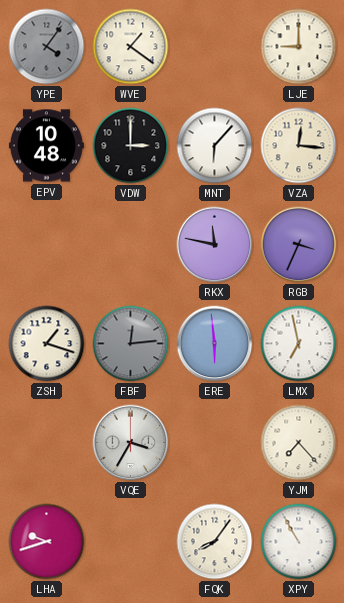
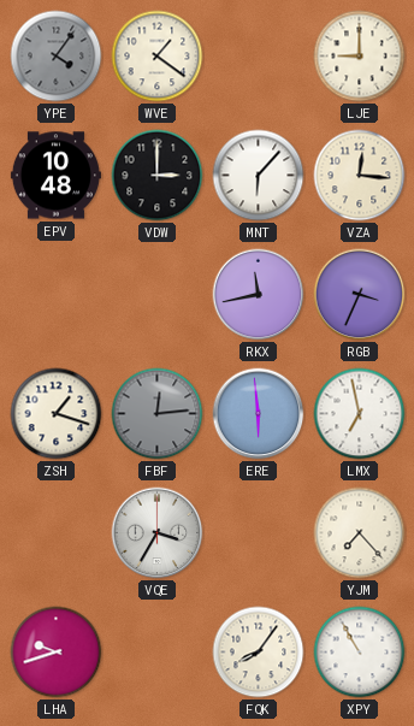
RKX: 11:47 -> 11:43 (259, 295)
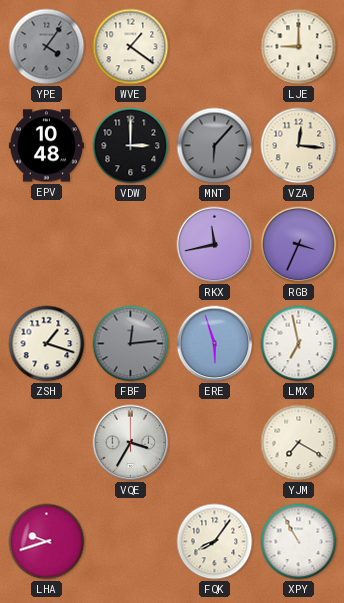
MNT dial: white -> grey (215, 146)
ERE: 5:59 -> 5:57 (215, 344)
YJM: 7:23 -> 7:20 (299, 443)
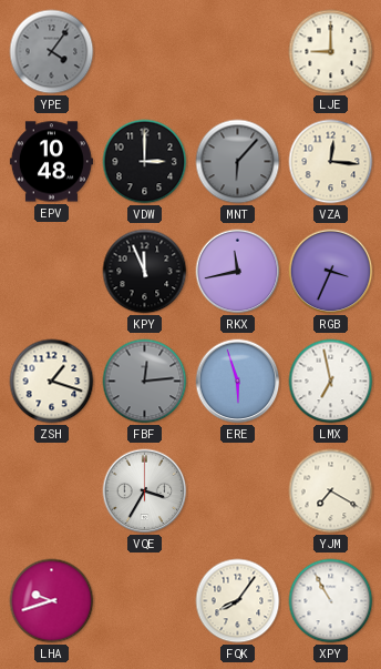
WVE: 1:21 -> none (131, 47)
KPY: none -> 11:56 (145, 272)
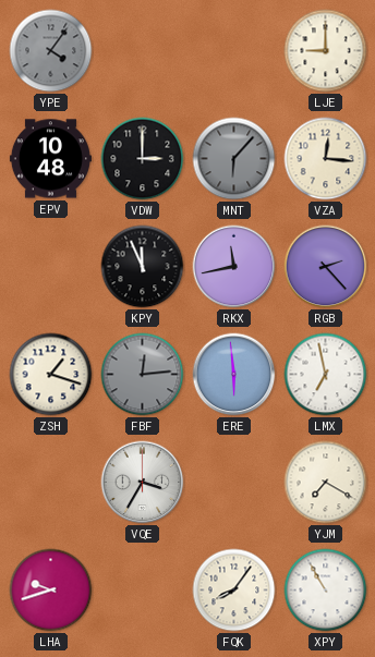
RGB: 3:34 -> 2:23 (326, 267)
ERE: 5:57 -> 5:59 (234, 375)
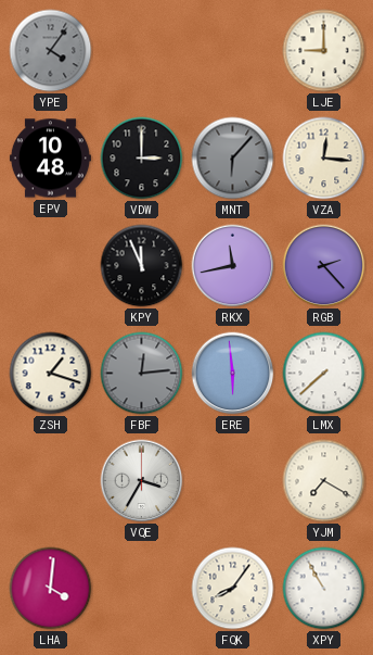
LMX: 6:58 -> 7:38 (324, 374)
LHA: 9:42 -> 4:01 (51, 589)
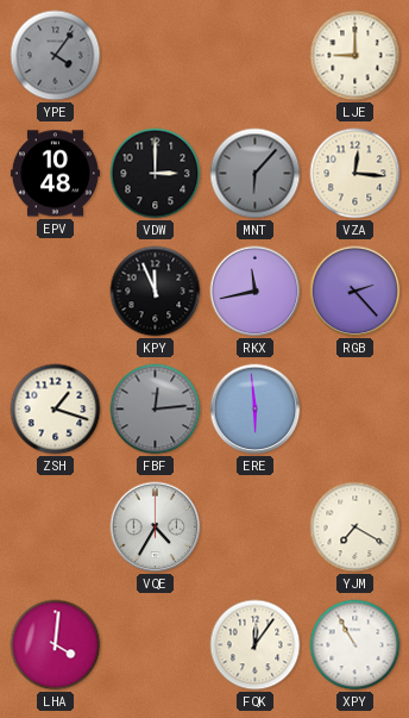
LMX: 7:38 -> none (324, 374)
VQE: 3:35 -> 4:35 (156, 527)
FQK: 8:06 -> 12:06 (256, 645)
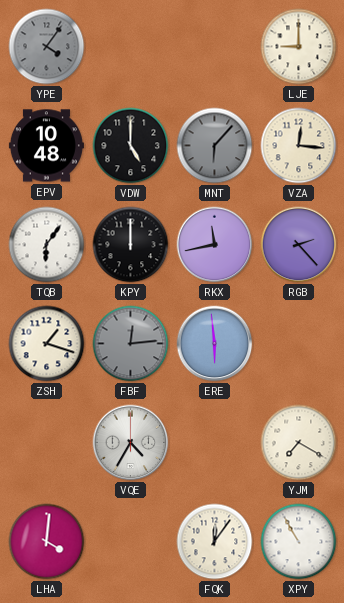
VDW: 3:00 -> 5:00 (131, 146)
TQB: none -> 6:06 (47, 245)
KPY: 11:56 -> 12:00 (131, 245)
